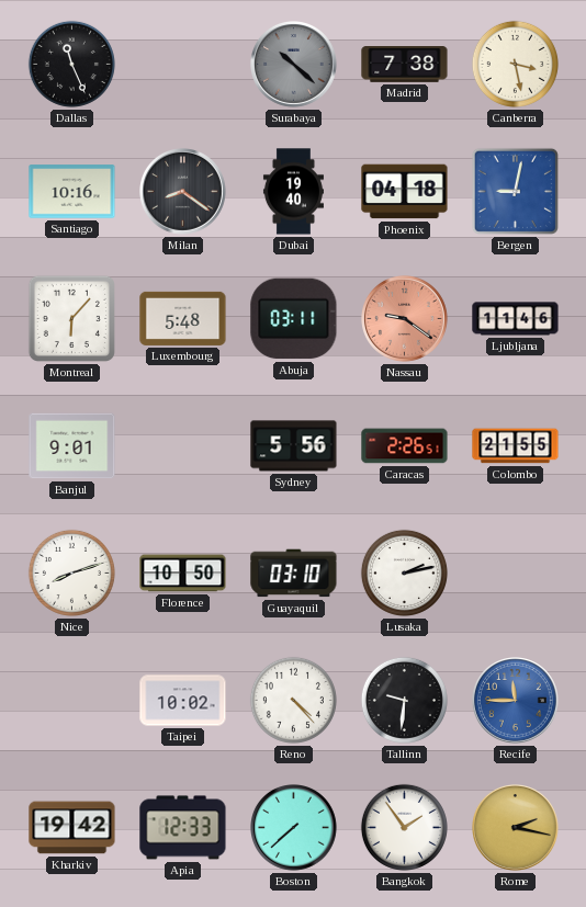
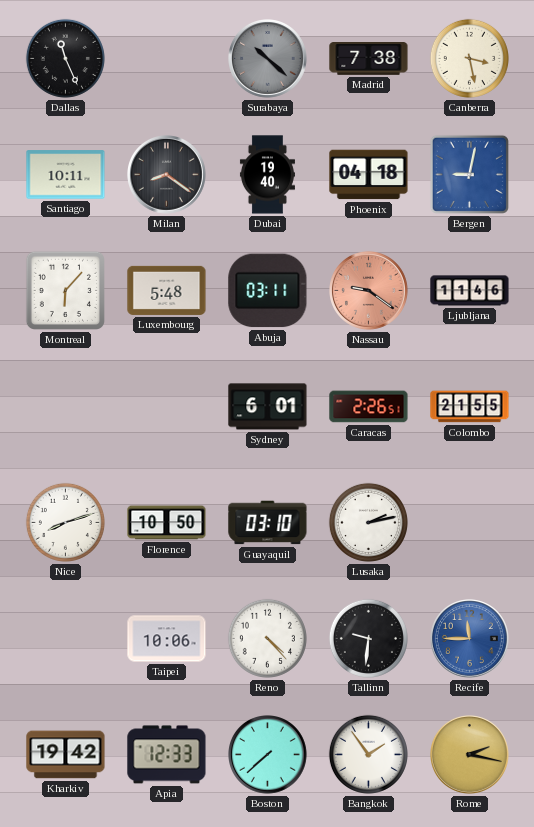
Santiago: 10:16 -> 10:11 (66, 175)
Banjul: 9:01 -> none (72, 446)
Sydney: 5:56 -> 6:01 (268, 407)
Taipei: 10:02 -> 10:06 (167, 639)
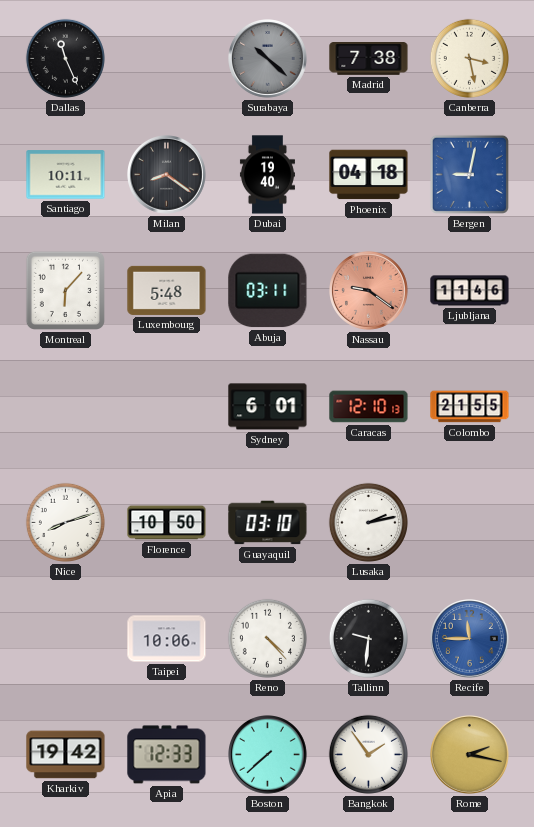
Caracas: 2:26 -> 12:10 (369, 407)
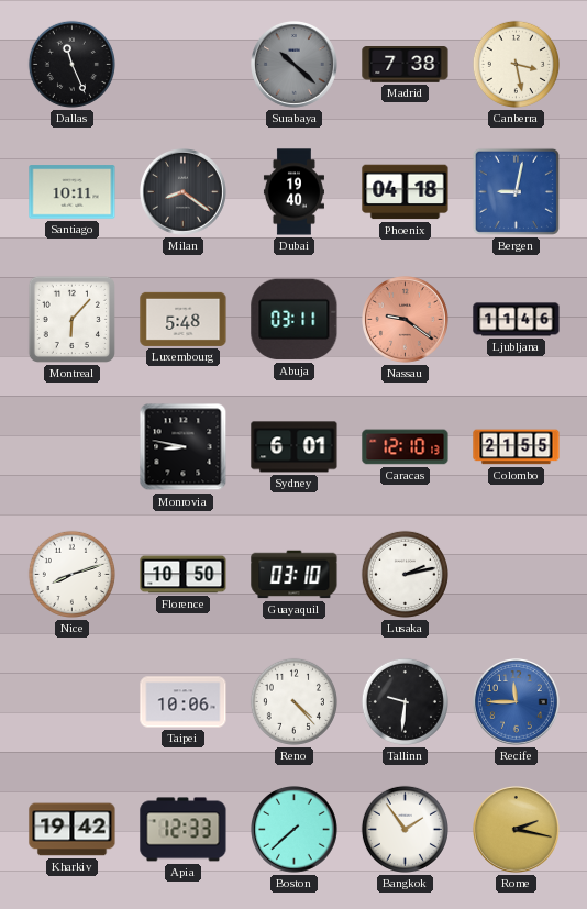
Monrovia: none -> 8:47 (184, 447)
